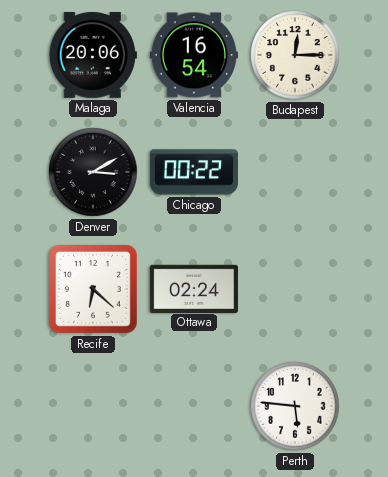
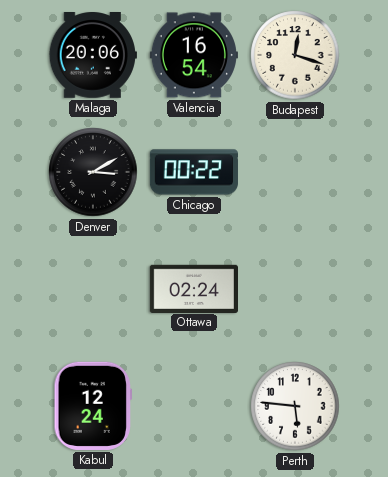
Budapest: 12:15 -> 12:18 (295, 55)
Recife: 6:22 -> none (94, 289)
Kabul: none -> 12:24 (92, 406)
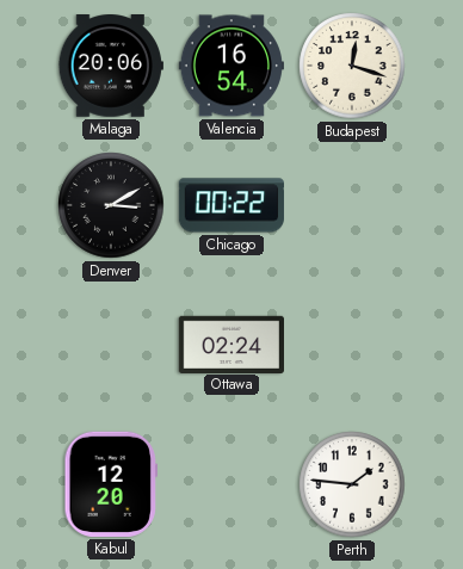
Kabul: 12:24 -> 12:20 (110, 484)
Perth: 5:46 -> 1:46 (352, 484)
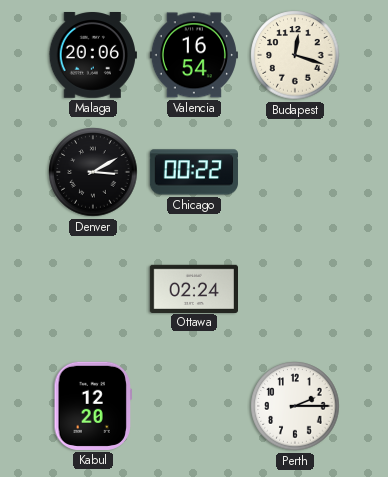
Perth: 1:46 -> 2:15 (295, 406)
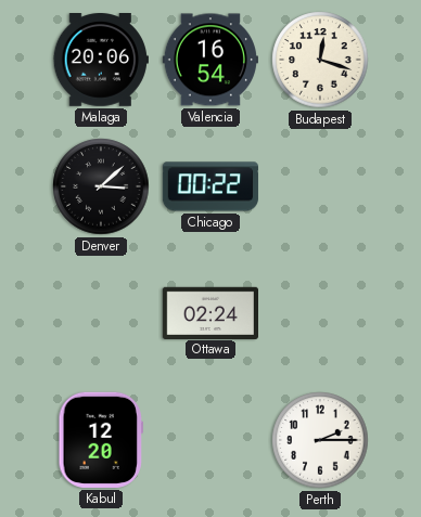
Denver: 3:10 -> 3:08 (101, 186)
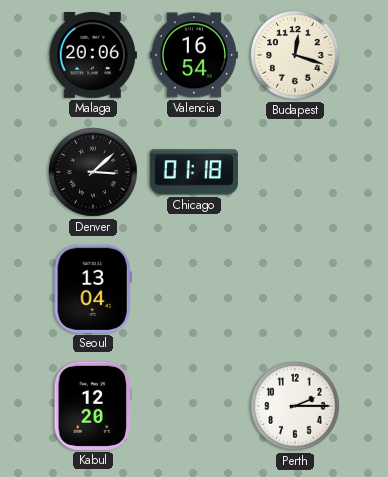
Chicago: 00:22 -> 01:18 (194, 172)
Seoul: none -> 13:04 (93, 289)
Ottawa: 02:24 -> none (209, 312)
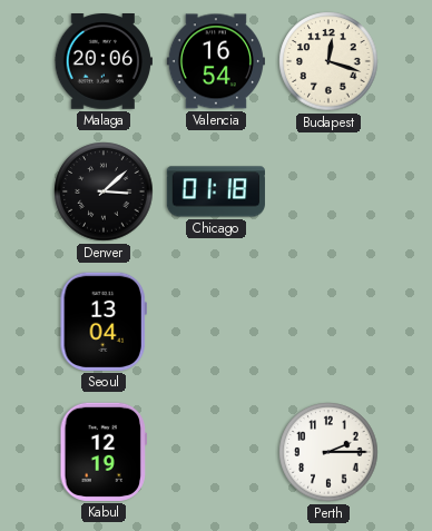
Kabul: 12:20 -> 12:19 (102, 452)
